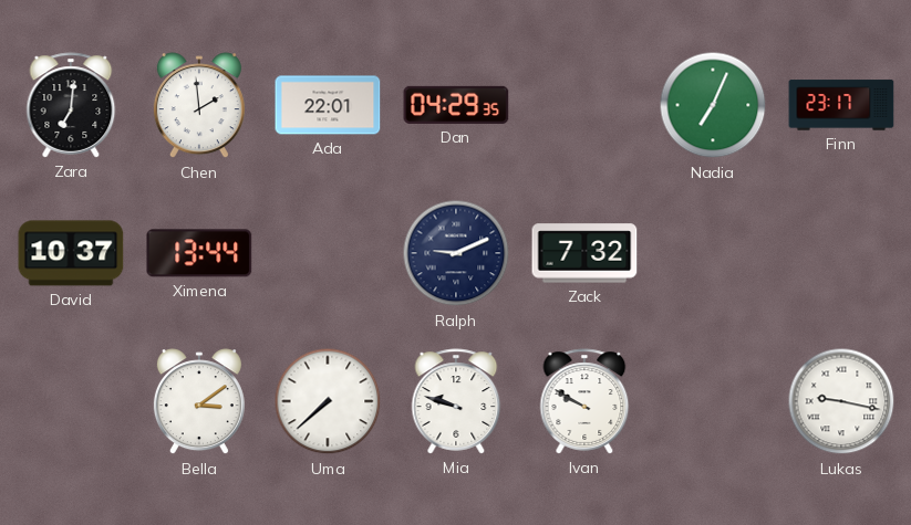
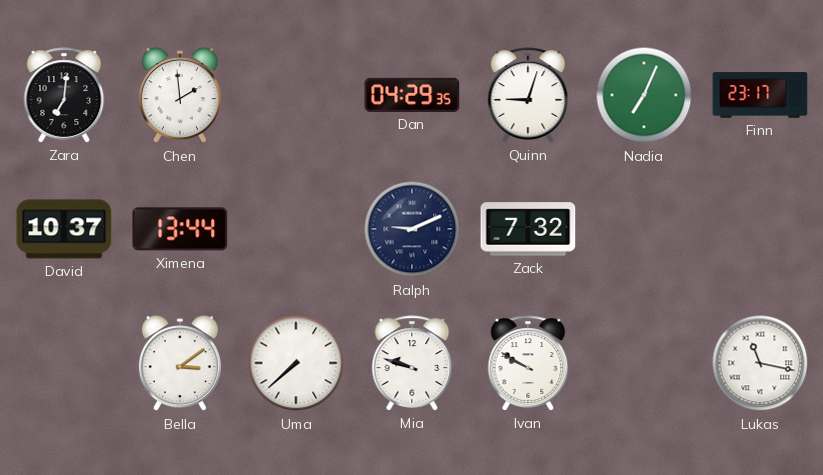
Ada: 22:01 -> none (328, 105)
Quinn: none -> 9:03 (528, 95)
Lukas: 9:17 -> 11:17 (760, 363)
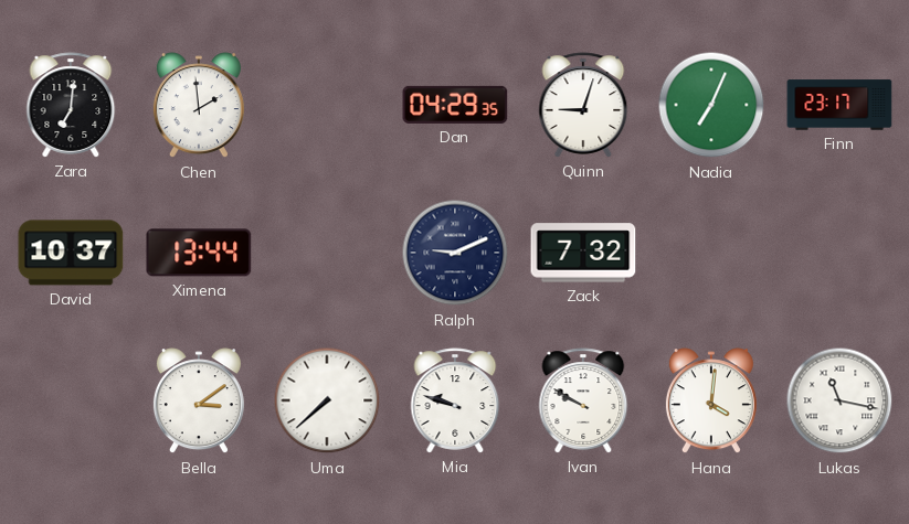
Hana: none -> 4:01 (711, 402)
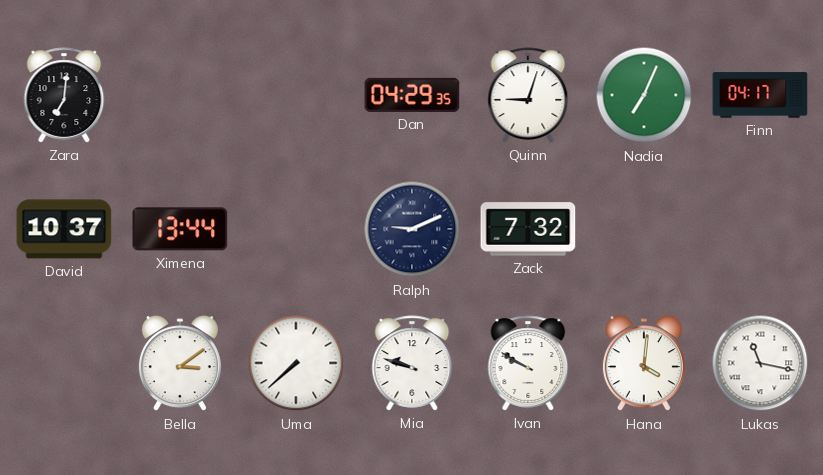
Chen: 1:59 -> none (199, 106)
Finn: 23:17 -> 04:17 (760, 95)
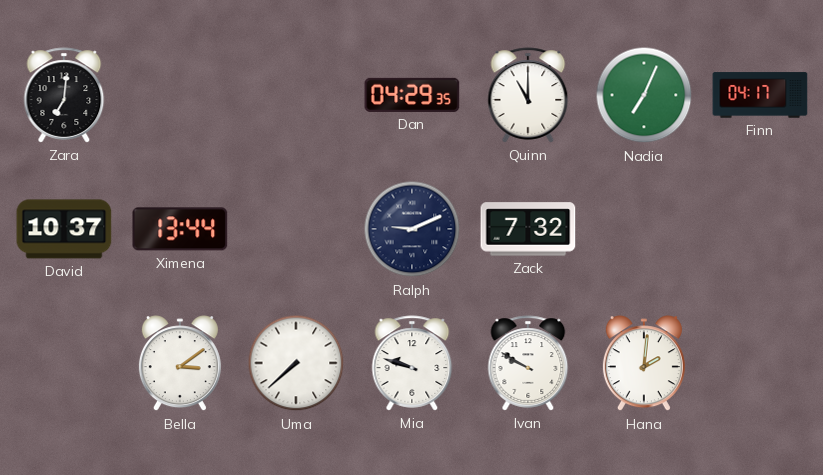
Quinn: 9:03 -> 11:00 (528, 95)
Hana: 4:01 -> 2:01 (644, 364)
Lukas: 11:17 -> none (760, 363)
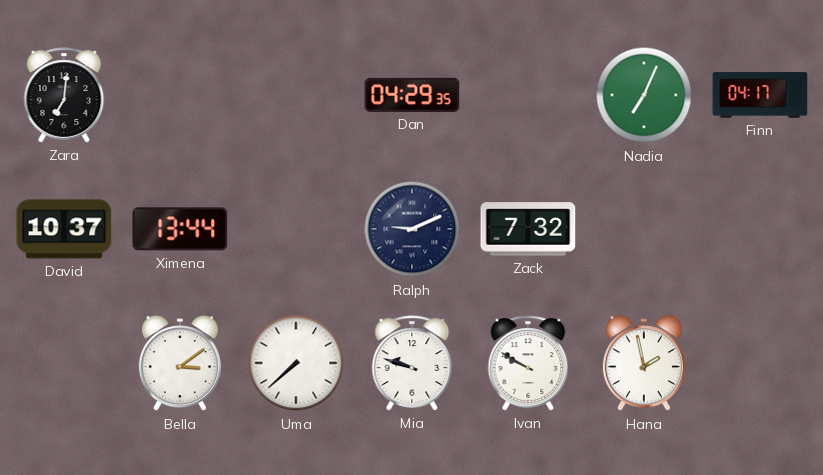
Quinn: 11:00 -> none (528, 95)
Hana: 2:01 -> 1:58 (644, 364)
